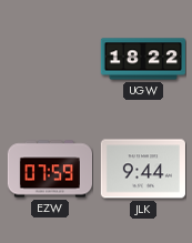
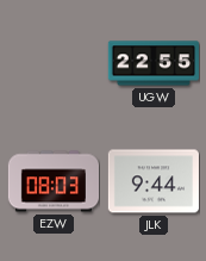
UGW: 18:22 -> 22:55 (154, 63)
EZW: 07:59 -> 08:03 (52, 181)
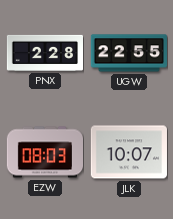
PNX: none -> 2:28 (44, 53)
JLK: 9:44 -> 10:07 (129, 152)
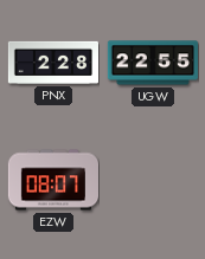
EZW: 08:03 -> 08:07 (52, 180)
JLK: 10:07 -> none (129, 152)
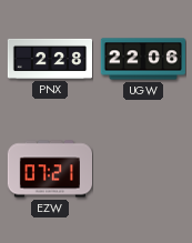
UGW: 22:55 -> 22:06 (143, 59)
EZW: 08:07 -> 07:21 (49, 169)
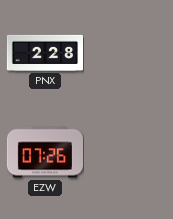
UGW: 22:06 -> none (143, 59)
EZW: 07:21 -> 07:26 (44, 152)
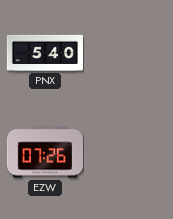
PNX: 2:28 -> 5:40 (44, 53)
